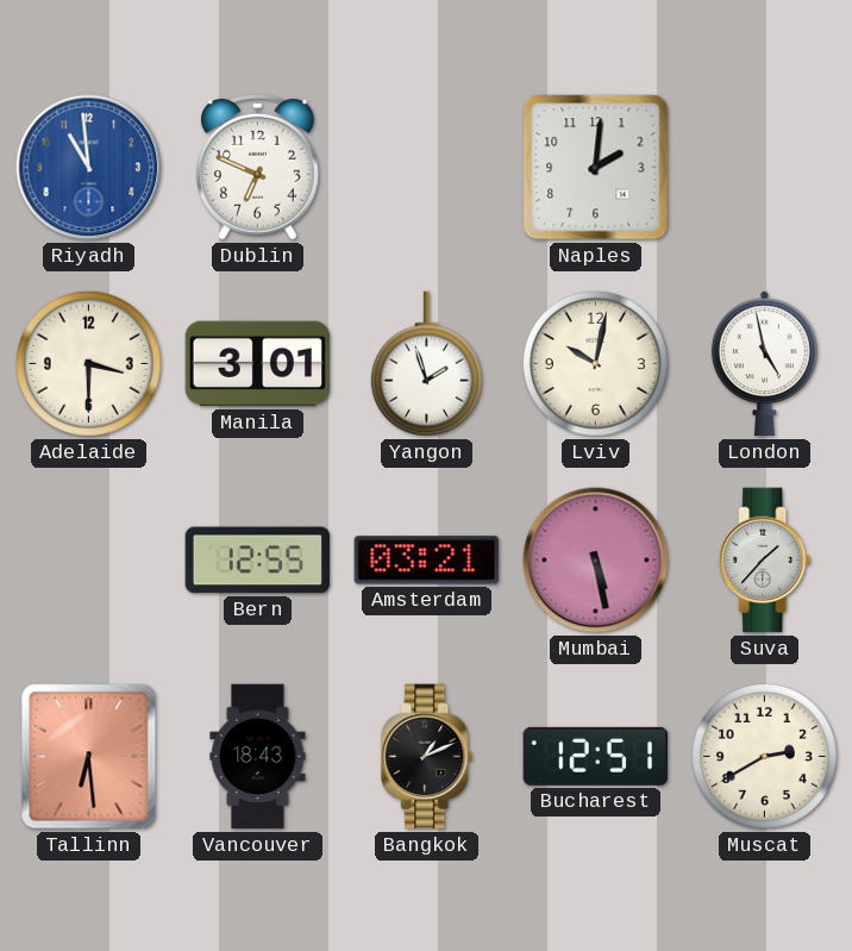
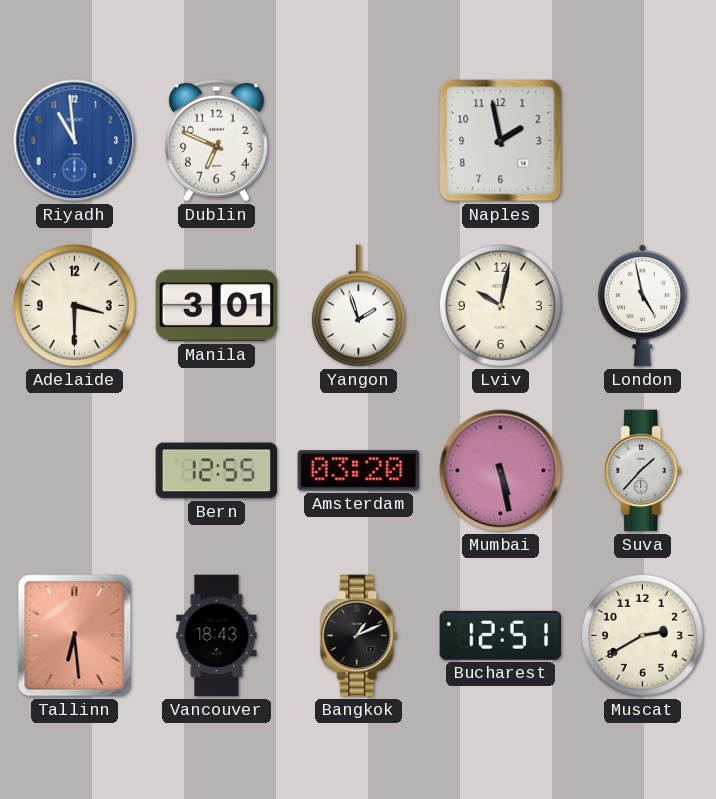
Naples: 2:01 -> 1:58 (501, 141)
Amsterdam: 03:21 -> 03:20 (359, 471)
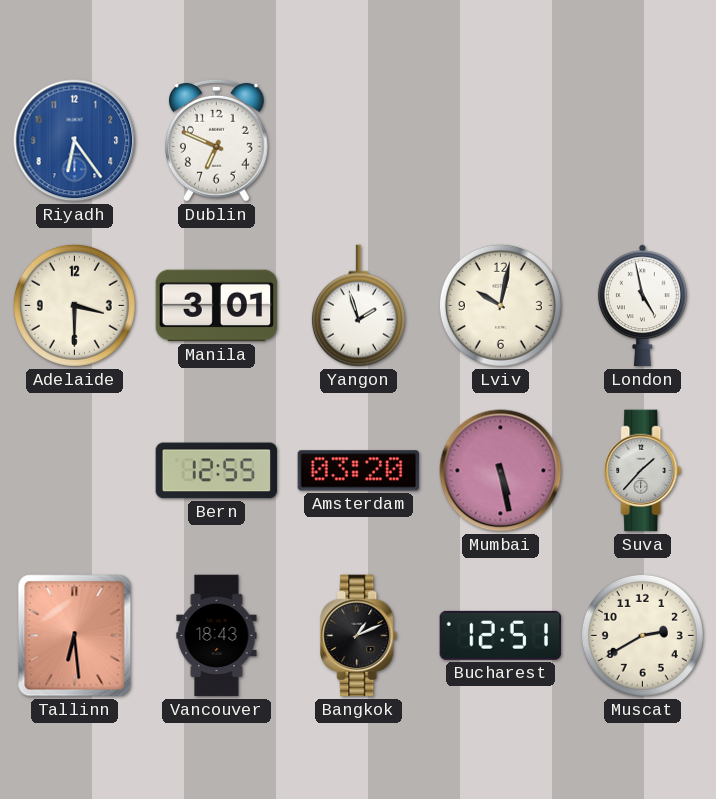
Riyadh: 10:59 -> 6:24 (75, 141)
Naples: 1:58 -> none (501, 141)
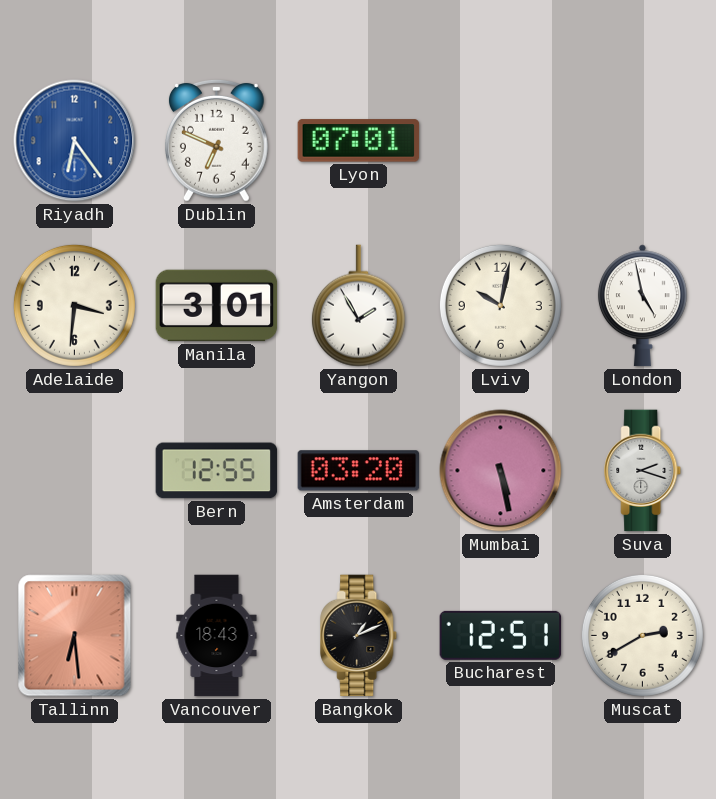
Lyon: none -> 07:01 (359, 141)
Adelaide: 3:30 -> 3:31 (74, 305)
Yangon: 1:57 -> 1:55 (358, 306)
Suva: 1:37 -> 2:18 (643, 471)
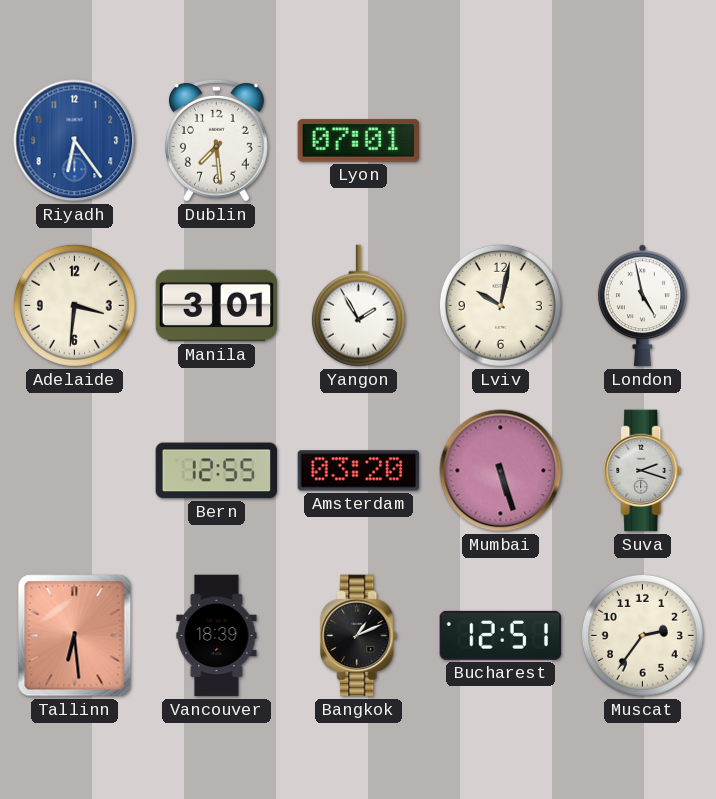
Dublin: 6:49 -> 7:29 (217, 141)
Mumbai: 5:28 -> 5:27 (501, 471)
Vancouver: 18:43 -> 18:39 (217, 636)
Muscat: 2:40 -> 2:36 (642, 635)
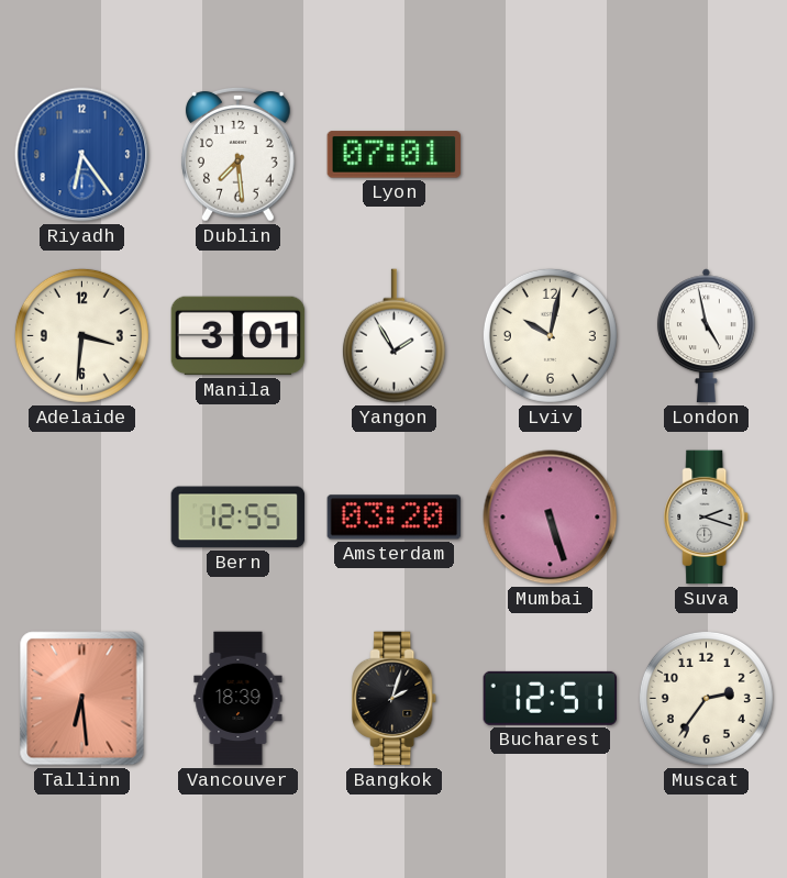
Bangkok: 1:11 -> 2:03 (395, 699)
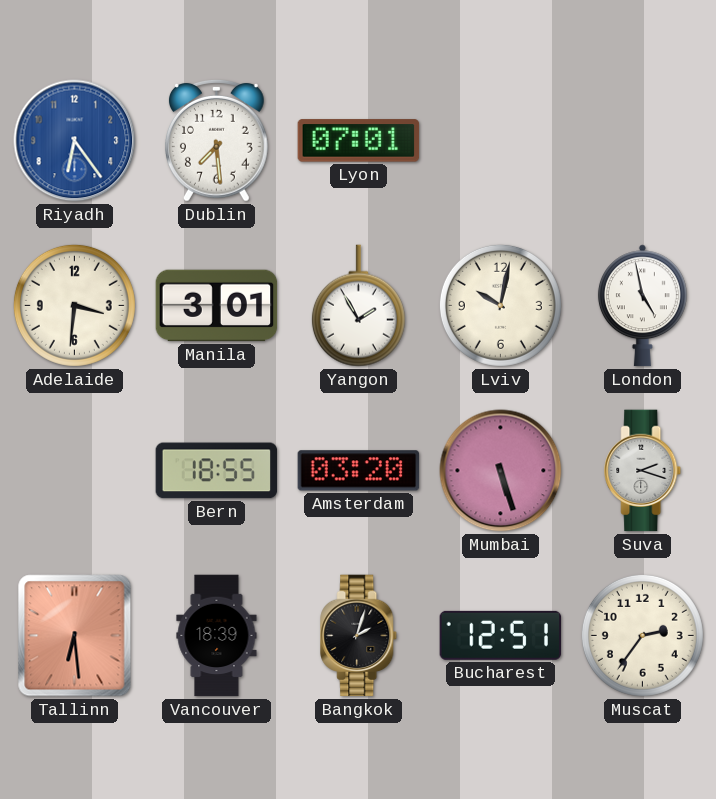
Bern: 12:55 -> 18:55 (217, 471)
